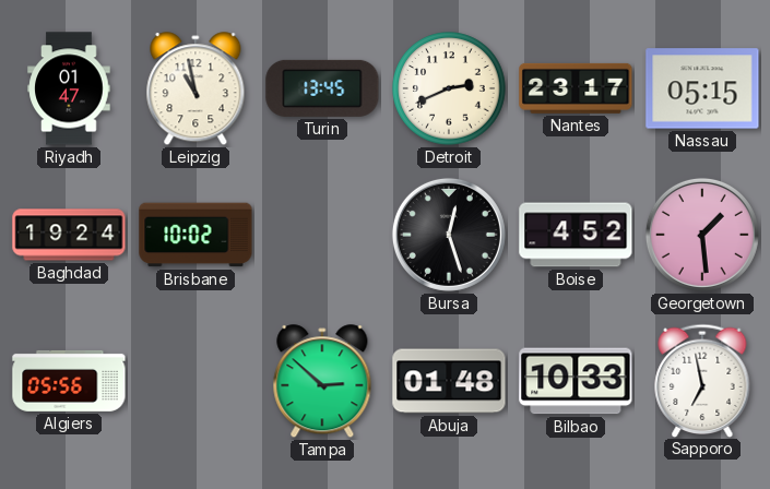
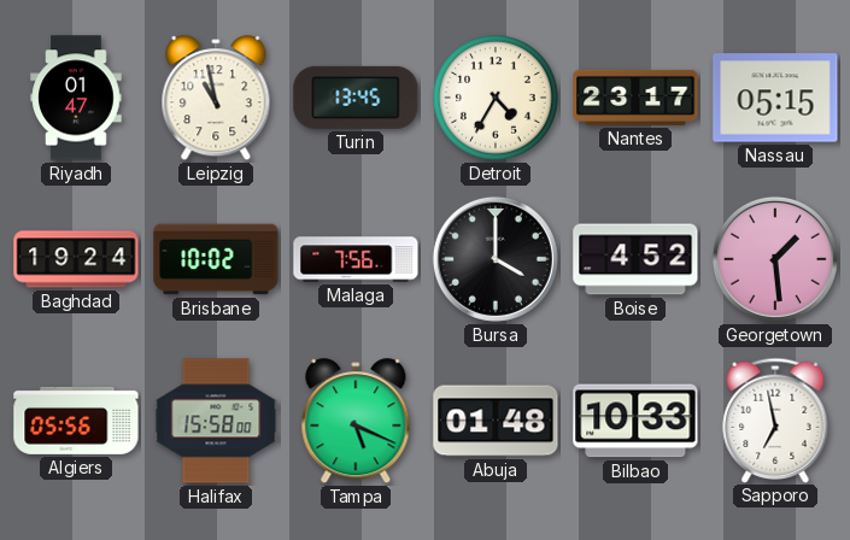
Detroit: 2:41 -> 4:35 (496, 98)
Malaga: none -> 7:56 (356, 259)
Bursa: 12:27 -> 4:00 (496, 259)
Halifax: none -> 15:58 (216, 421)
Tampa: 2:52 -> 5:19 (356, 422)
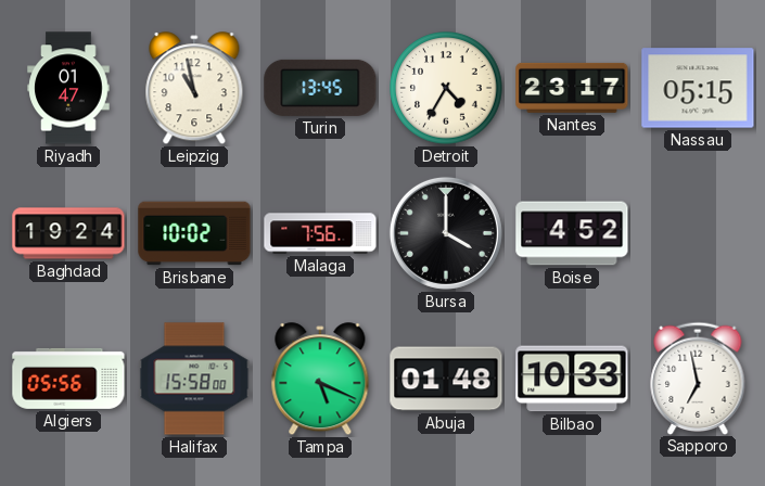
Georgetown: 1:29 -> none (775, 259)
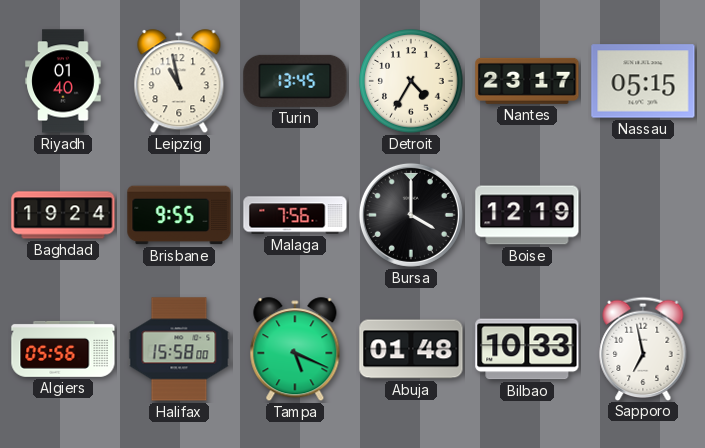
Riyadh: 01:47 -> 01:40 (63, 81)
Brisbane: 10:02 -> 9:55 (179, 215)
Boise: 4:52 -> 12:19 (527, 215)
